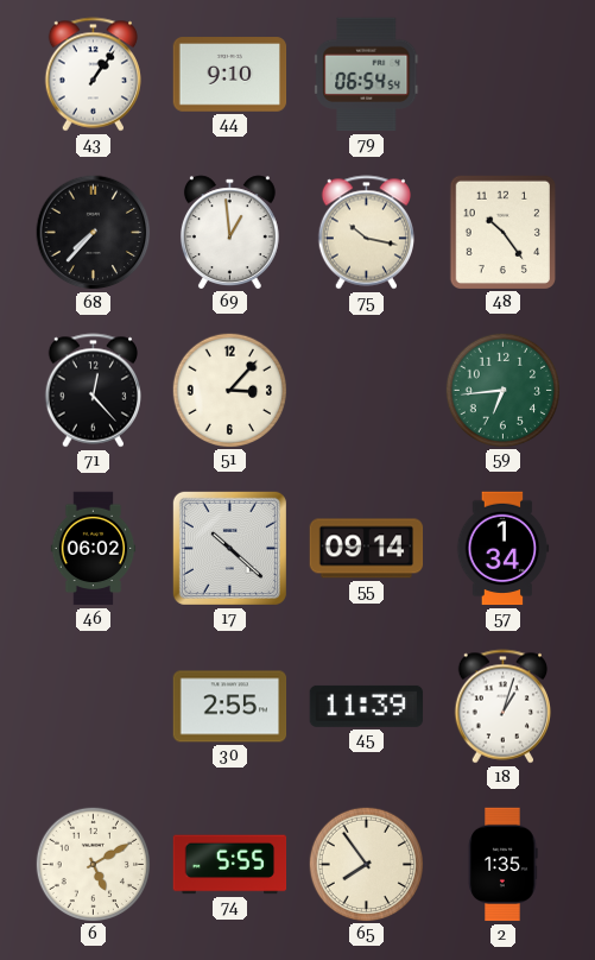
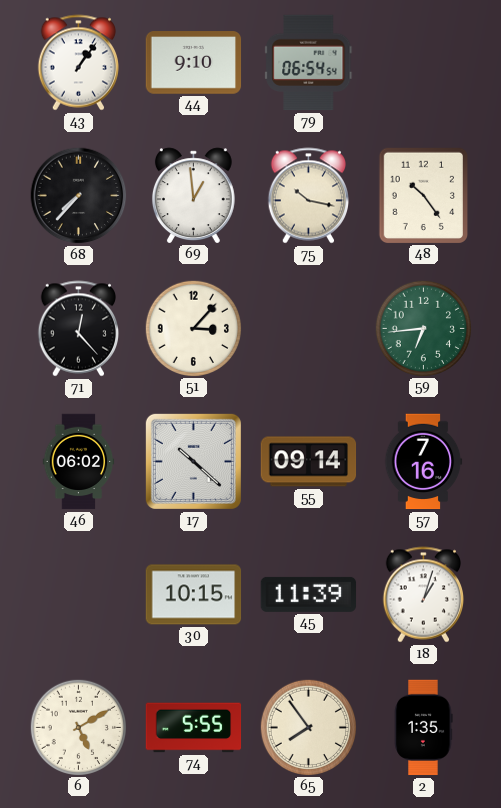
57: 1:34 -> 7:16 (424, 462)
30: 2:55 -> 10:15 (194, 595)
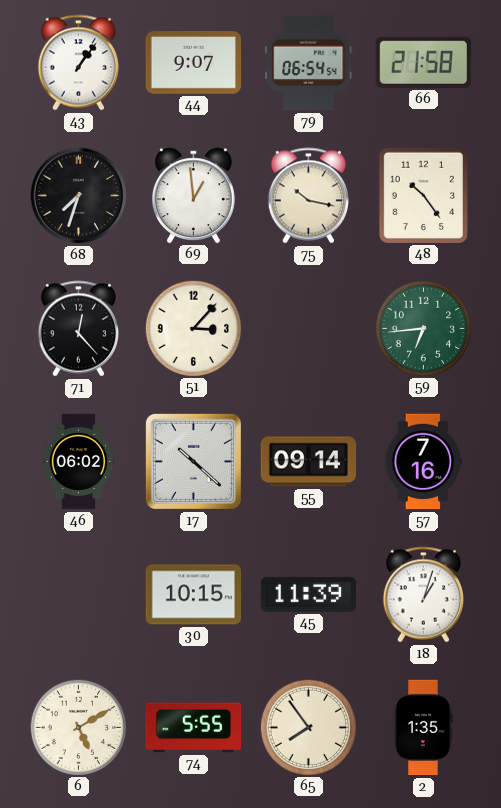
44: 9:10 -> 9:07 (194, 63)
66: none -> 21:58 (423, 62)
68: 7:37 -> 7:33 (79, 196)
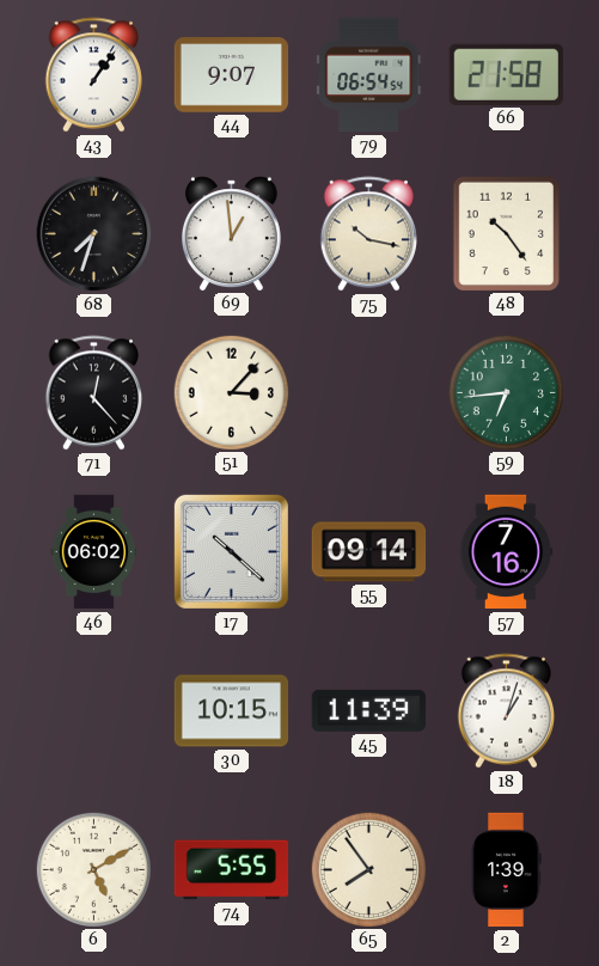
2: 1:35 -> 1:39 (507, 870)
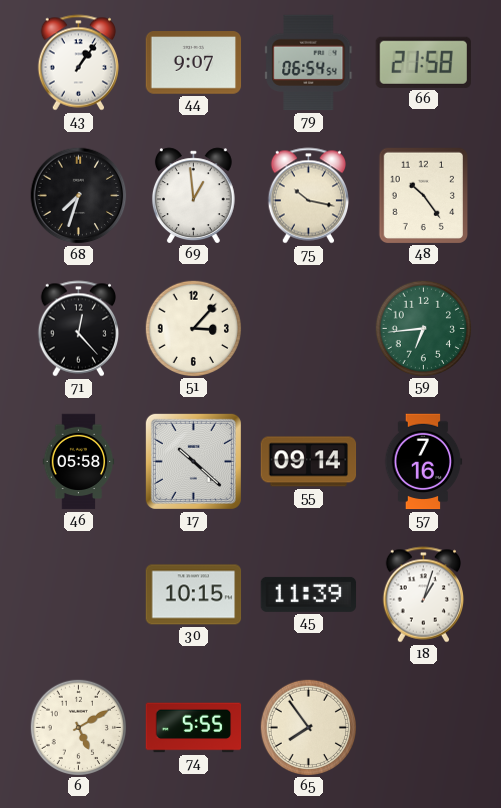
46: 06:02 -> 05:58 (79, 462)
2: 1:39 -> none (507, 870)
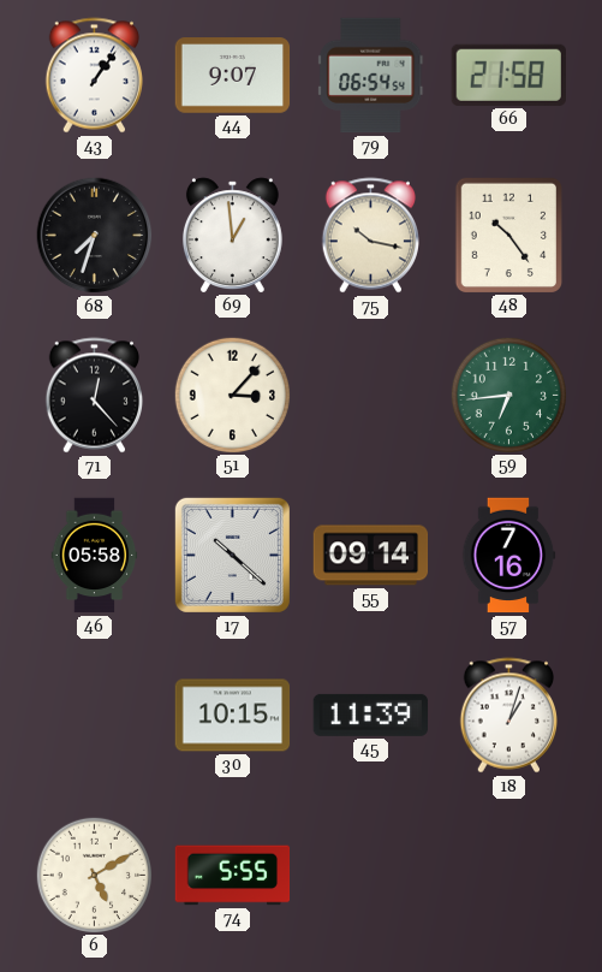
65: 7:54 -> none (308, 727)
